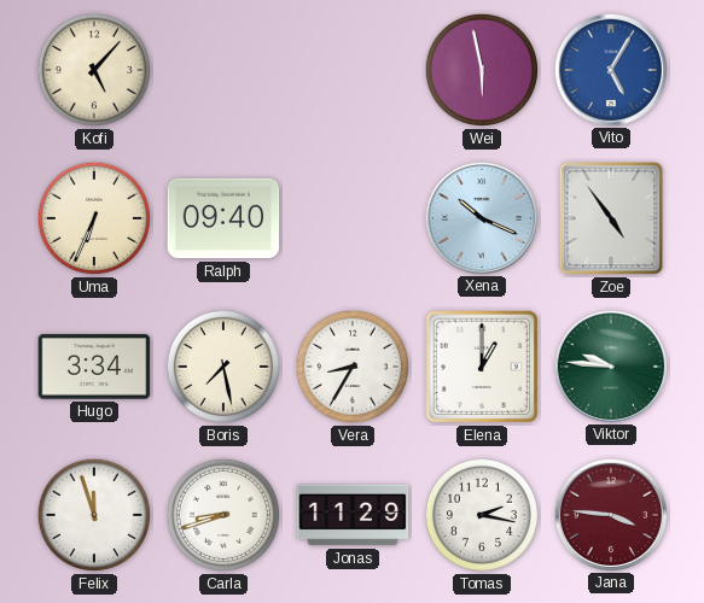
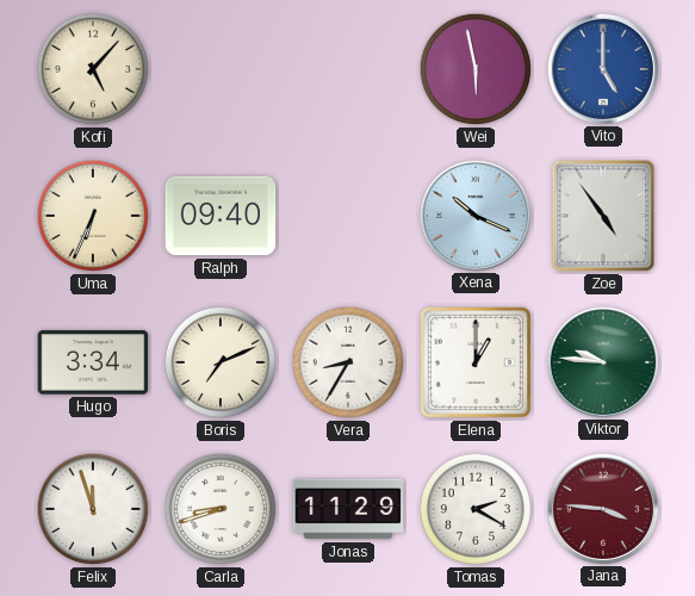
Vito: 5:05 -> 5:00 (602, 68)
Boris: 7:28 -> 7:11 (221, 362)
Tomas: 2:17 -> 2:20 (476, 509)
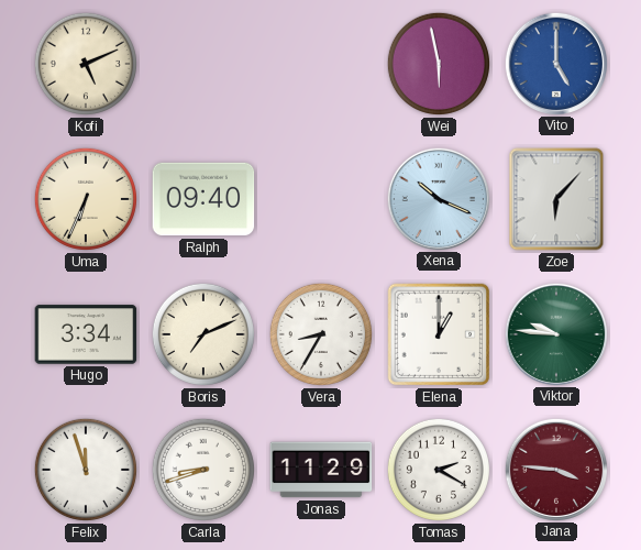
Kofi: 5:07 -> 5:11 (86, 64)
Zoe: 4:54 -> 6:07 (556, 199)
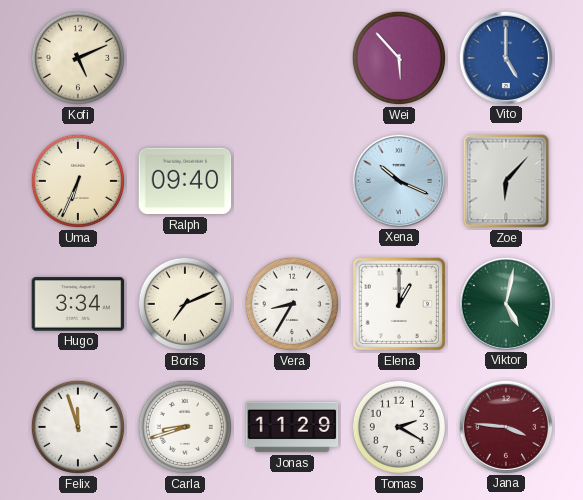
Wei: 5:58 -> 5:53 (399, 58)
Viktor: 9:46 -> 5:02 (505, 303)
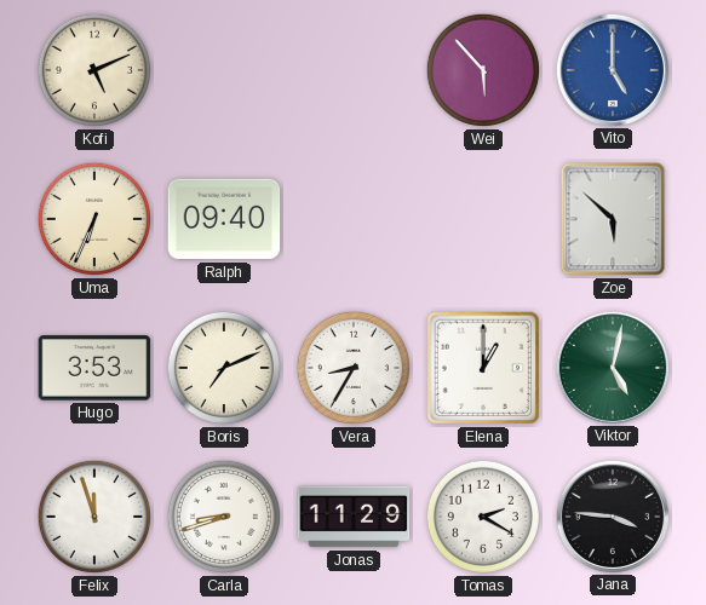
Xena: 10:19 -> none (398, 180)
Zoe: 6:07 -> 5:52 (613, 219)
Hugo: 3:34 -> 3:53 (94, 368)
Jana dial: burgundy -> black (612, 515)
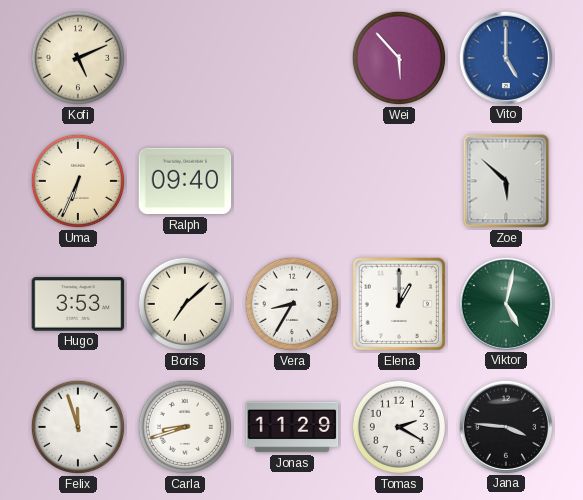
Boris: 7:11 -> 7:08 (185, 304)
